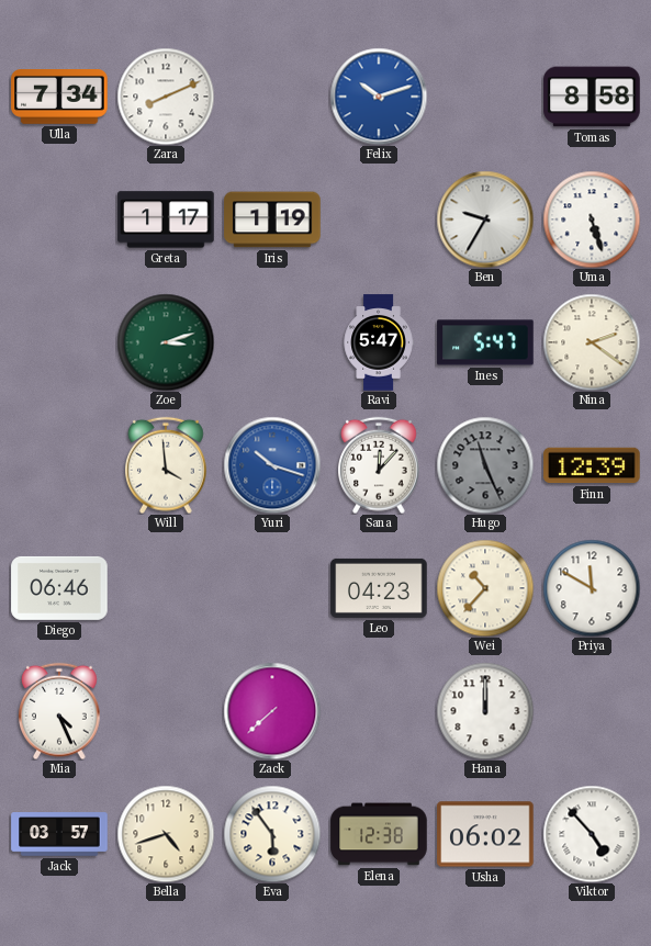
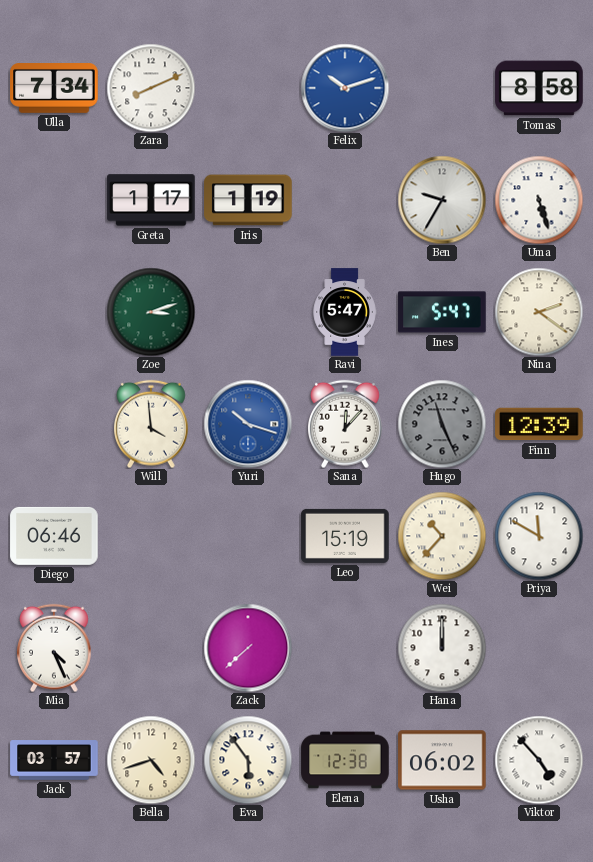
Leo: 04:23 -> 15:19 (345, 536)
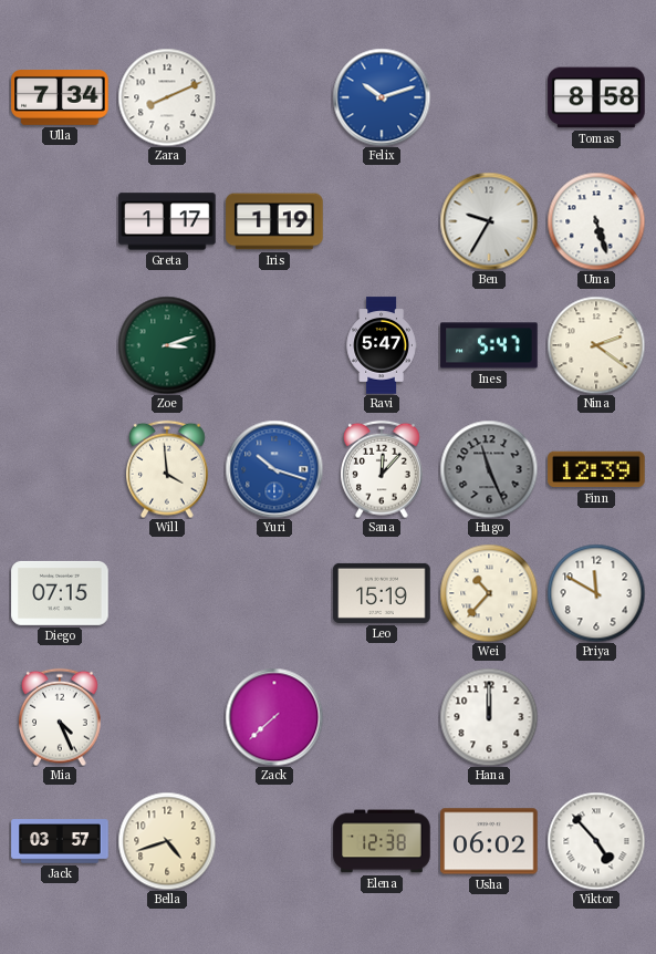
Diego: 06:46 -> 07:15 (60, 593)
Eva: 5:54 -> none (248, 760)
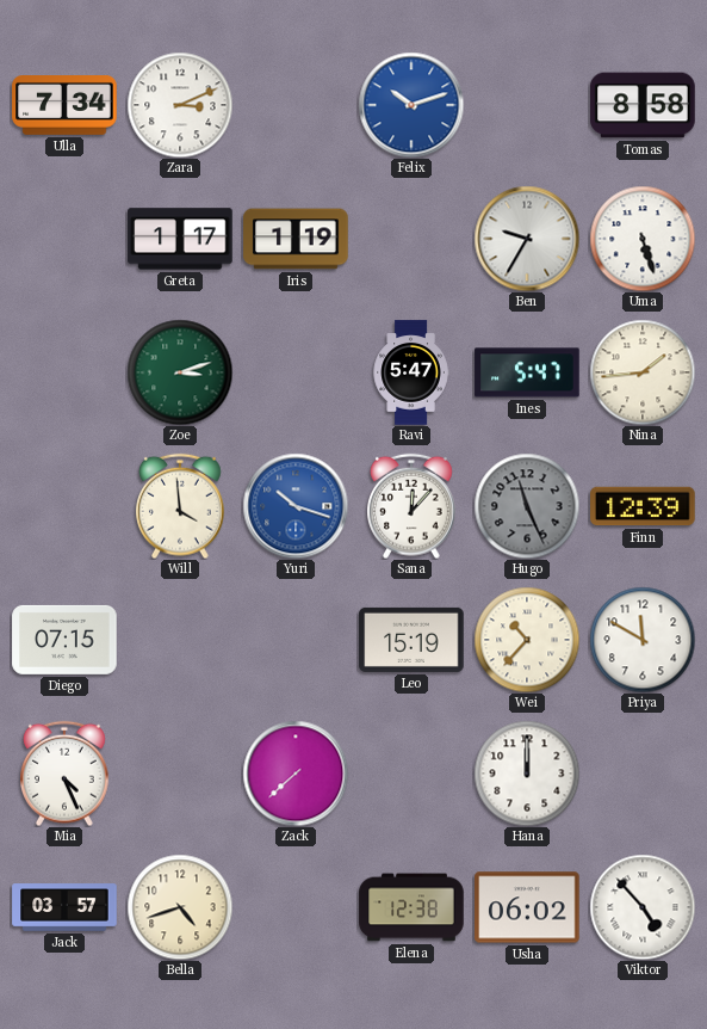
Zara: 8:11 -> 3:11 (180, 105)
Nina: 2:21 -> 1:44 (643, 372)
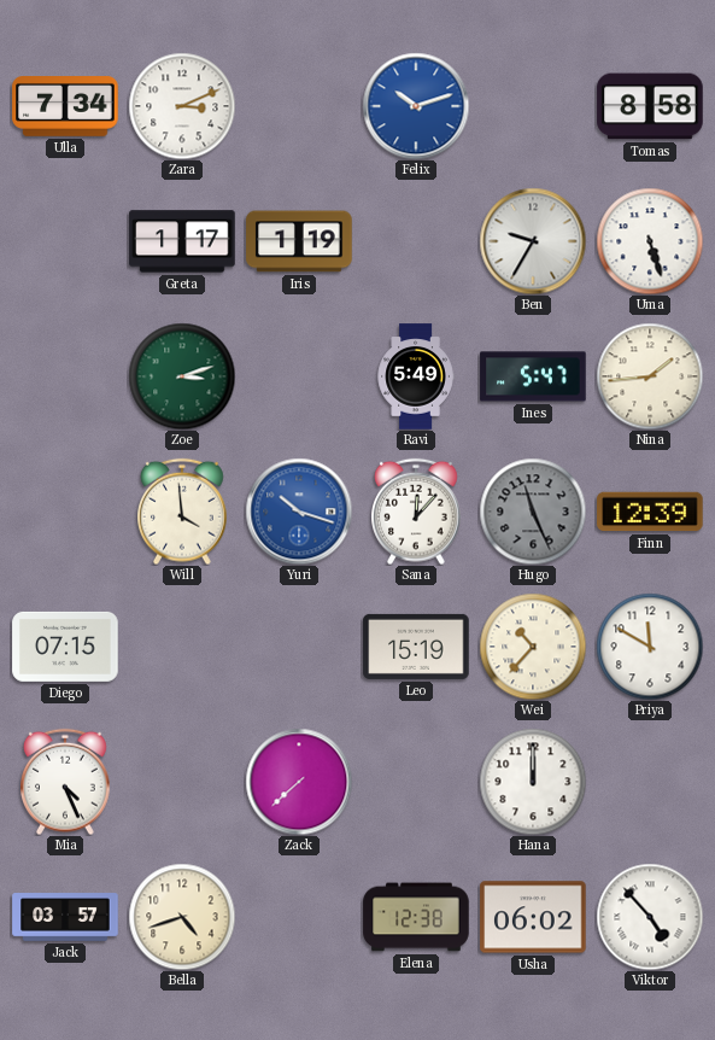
Ravi: 5:47 -> 5:49 (416, 376)
